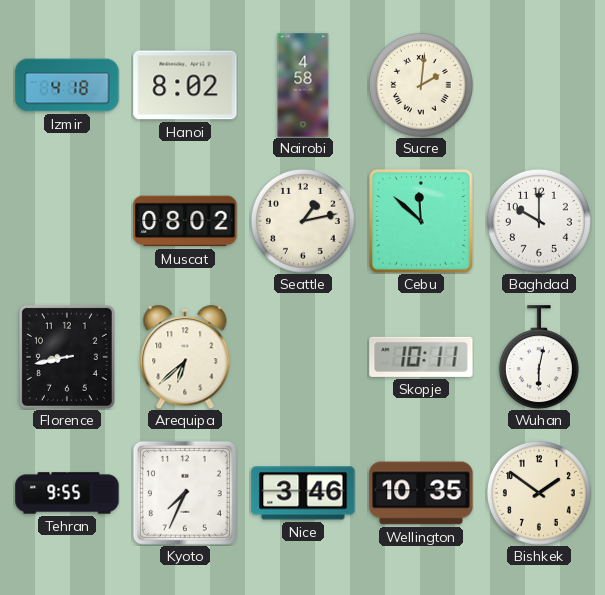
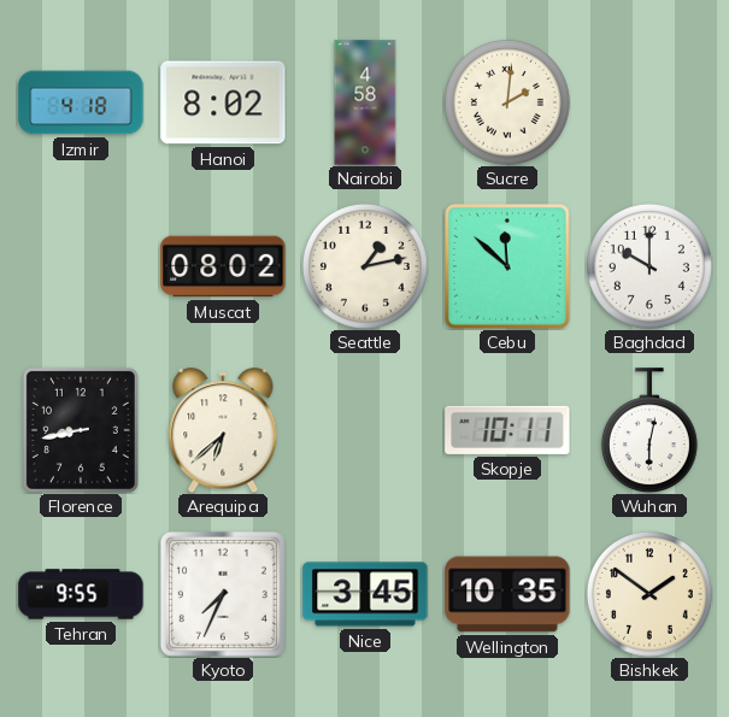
Nice: 3:46 -> 3:45 (365, 594)
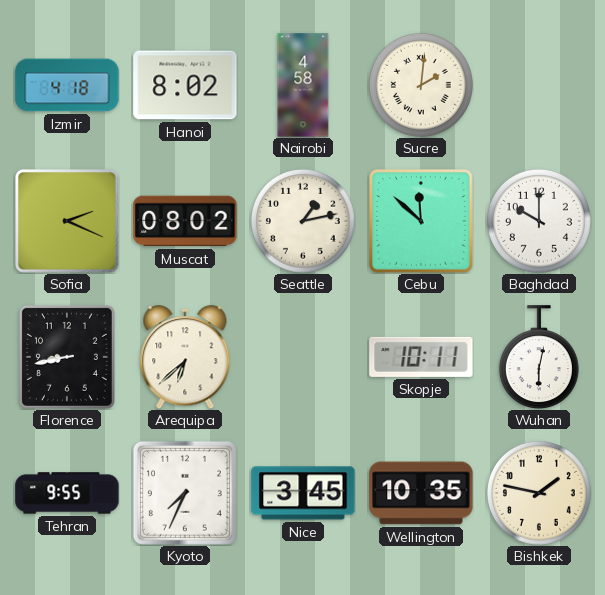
Sofia: none -> 2:19 (67, 221)
Bishkek: 1:51 -> 1:47 (539, 493)
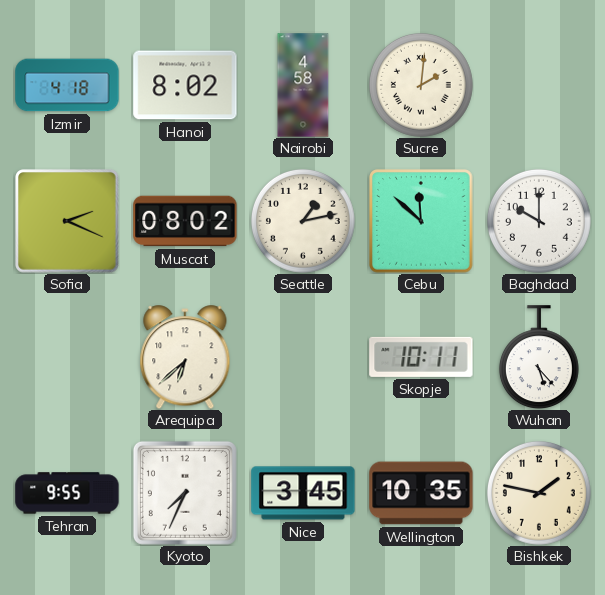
Florence: 8:43 -> none (67, 357)
Wuhan: 6:02 -> 5:23 (539, 357)
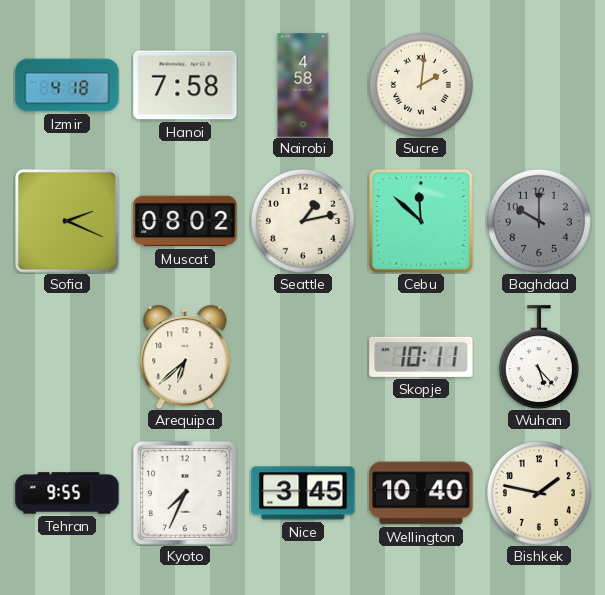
Hanoi: 8:02 -> 7:58 (185, 85)
Baghdad dial: white -> grey (539, 221)
Wellington: 10:35 -> 10:40 (421, 493)
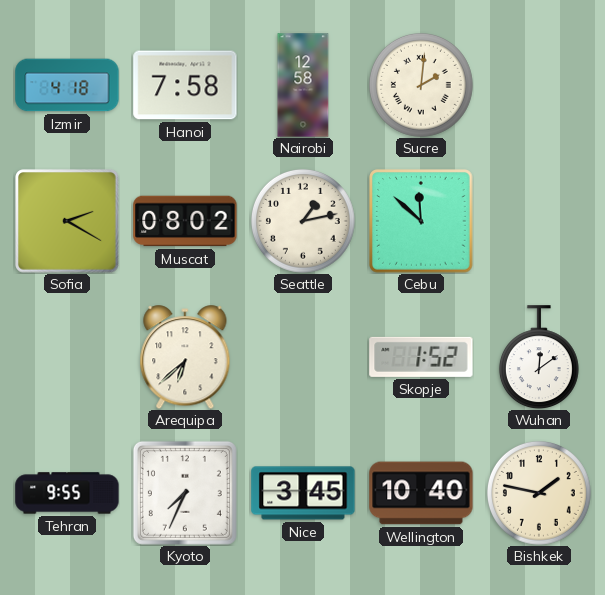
Nairobi: 4:58 -> 12:58 (303, 85)
Sofia: 2:19 -> 2:20 (67, 221)
Baghdad: 10:00 -> none (539, 221)
Skopje: 10:11 -> 1:52 (421, 357)
Wuhan: 5:23 -> 12:09 (539, 357)
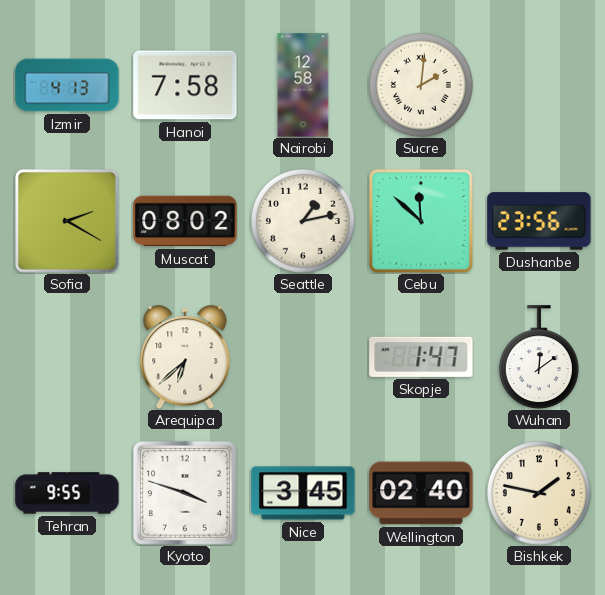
Izmir: 4:18 -> 4:13 (67, 85)
Dushanbe: none -> 23:56 (539, 221)
Skopje: 1:52 -> 1:47 (421, 357)
Kyoto: 7:34 -> 3:48 (185, 493)
Wellington: 10:40 -> 02:40 (421, 493)
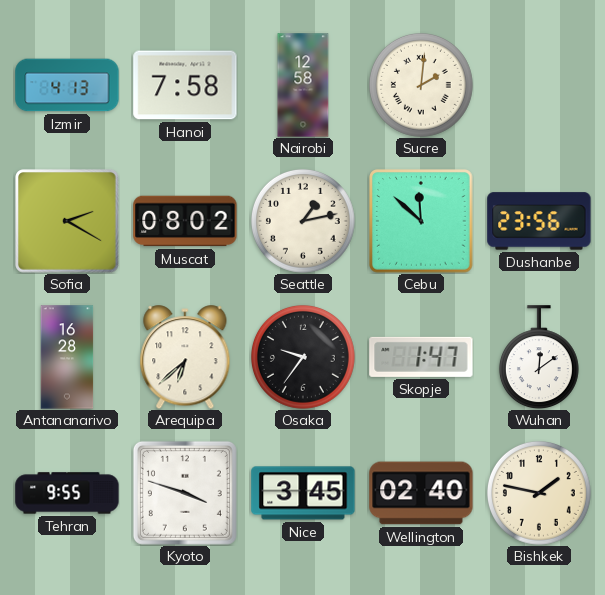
Antananarivo: none -> 16:28 (67, 357)
Osaka: none -> 9:36 (303, 357)
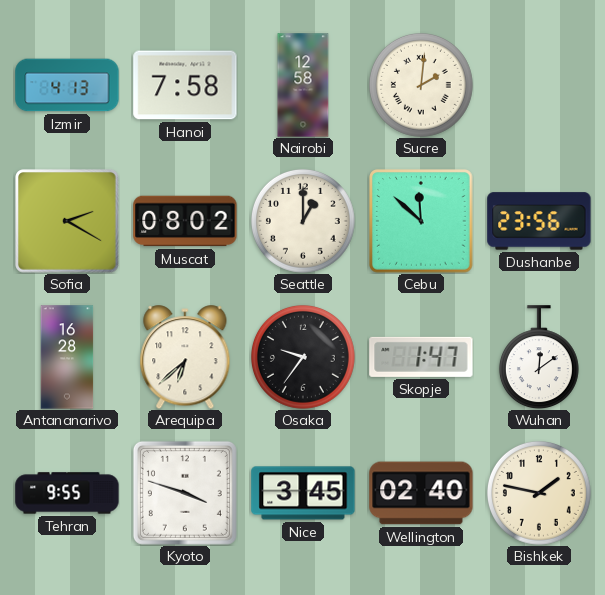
Seattle: 1:13 -> 1:00 (303, 221)
